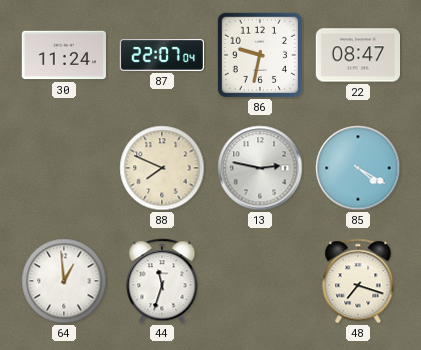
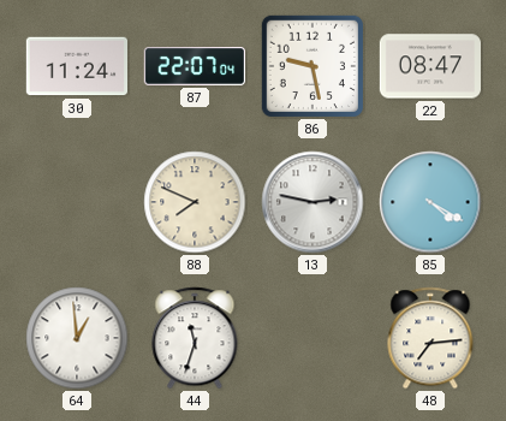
86: 9:32 -> 9:28 (312, 66)
48: 7:18 -> 7:14 (430, 338)
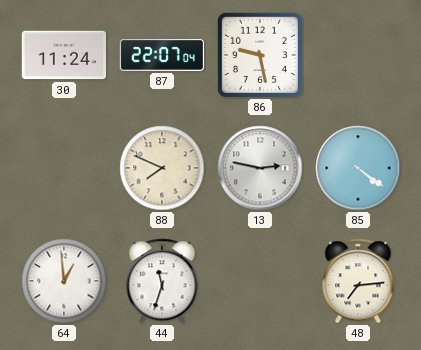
22: 08:47 -> none (429, 66)
85: 4:20 -> 4:21 (358, 168)
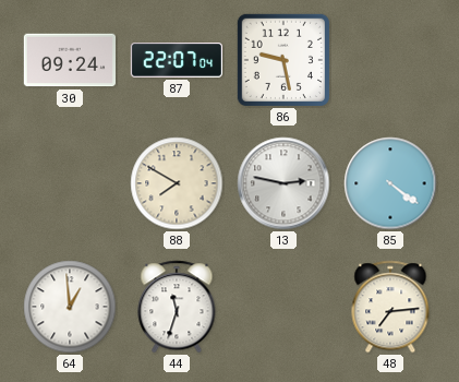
30: 11:24 -> 09:24 (69, 60)
88: 7:49 -> 7:50 (177, 183)
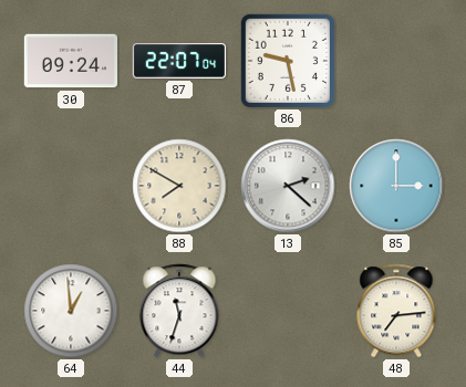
13: 2:47 -> 2:22 (288, 186)
85: 4:21 -> 3:00 (396, 186)
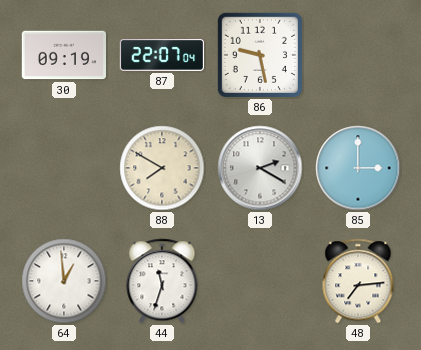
30: 09:24 -> 09:19 (63, 55)
13: 2:22 -> 2:20 (260, 168)
